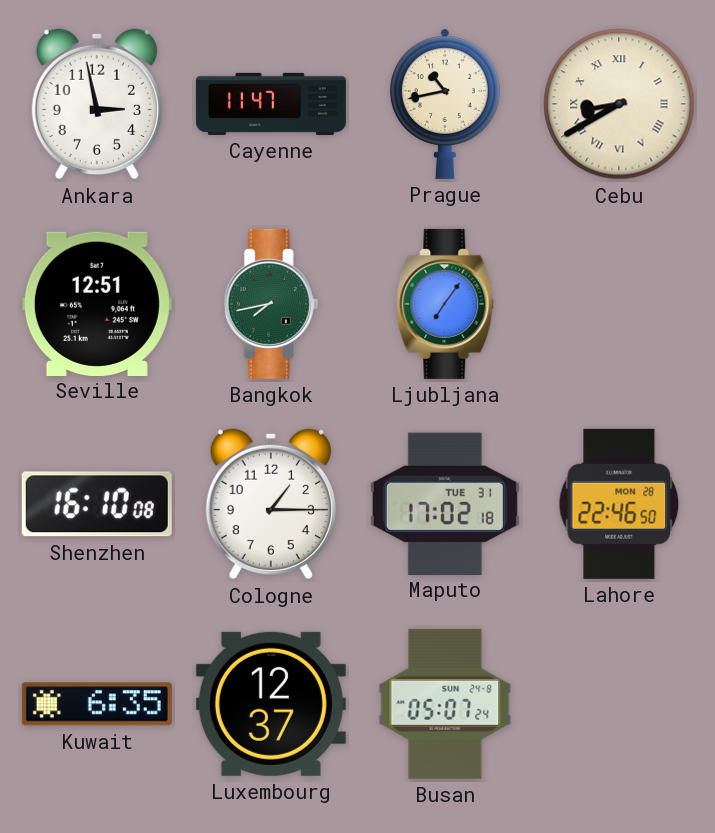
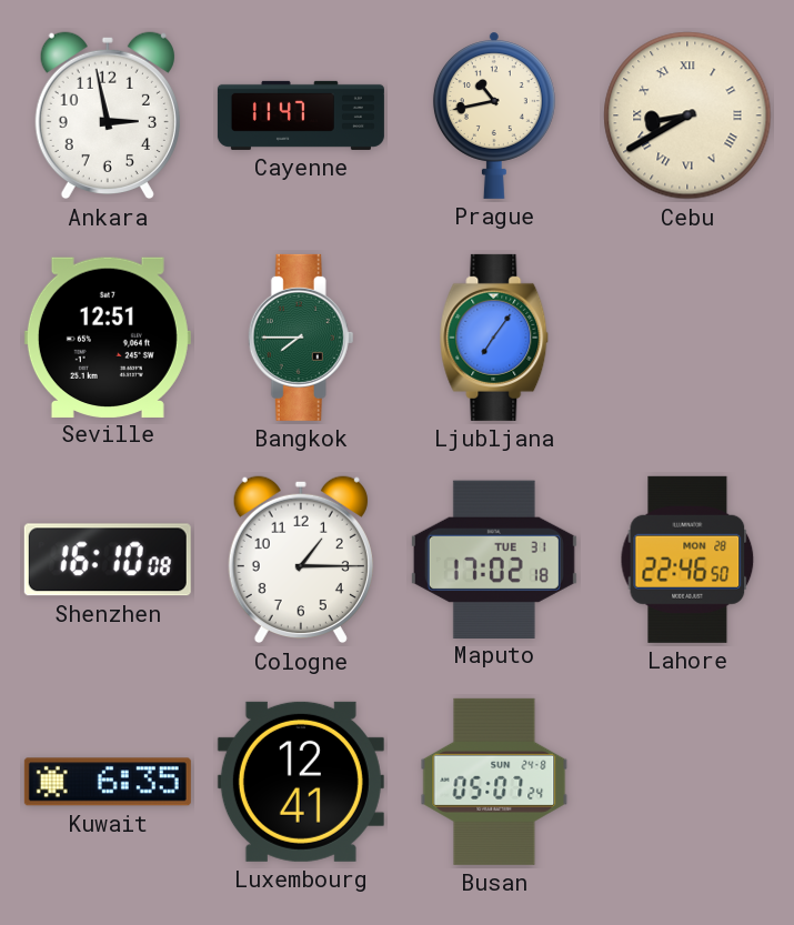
Bangkok: 7:43 -> 7:45 (301, 338)
Luxembourg: 12:37 -> 12:41 (301, 782)
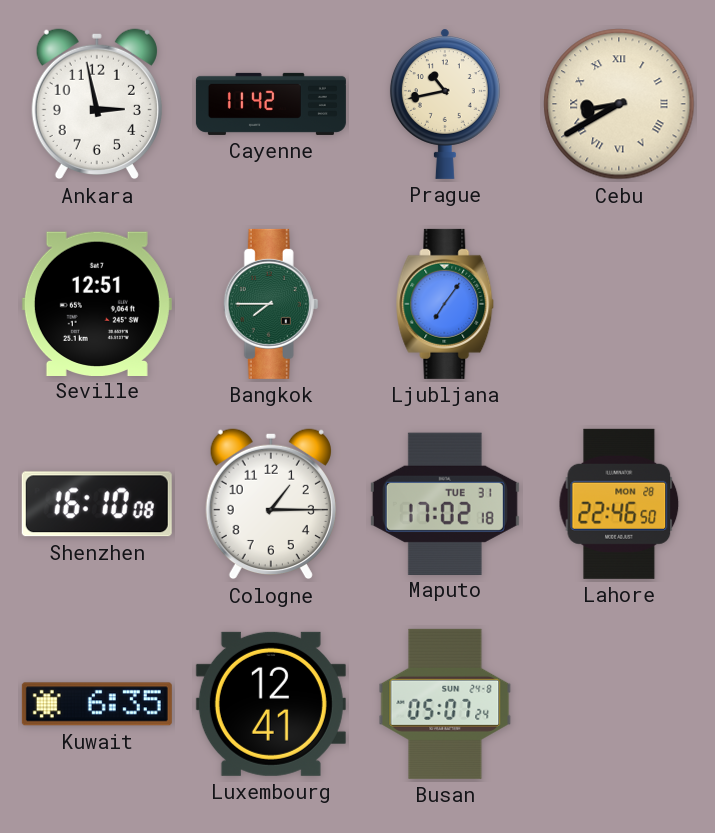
Cayenne: 11:47 -> 11:42 (271, 104)
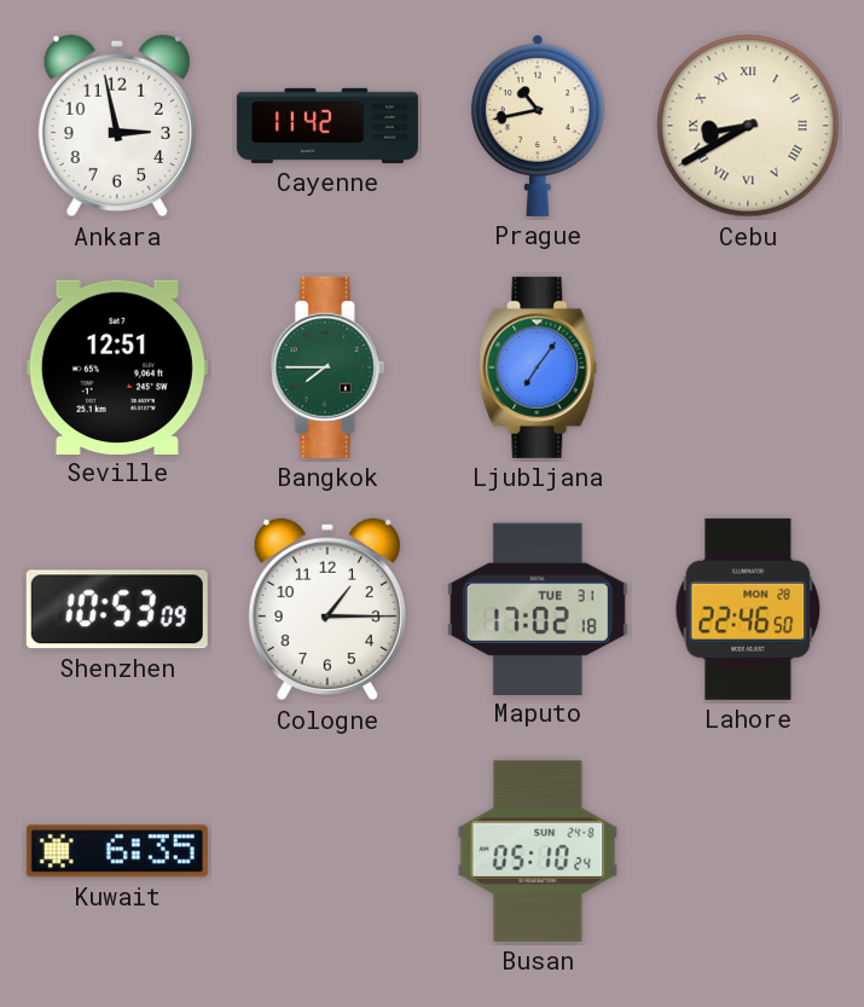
Shenzhen: 16:10 -> 10:53 (117, 609)
Luxembourg: 12:41 -> none (271, 704)
Busan: 05:07 -> 05:10 (538, 851)
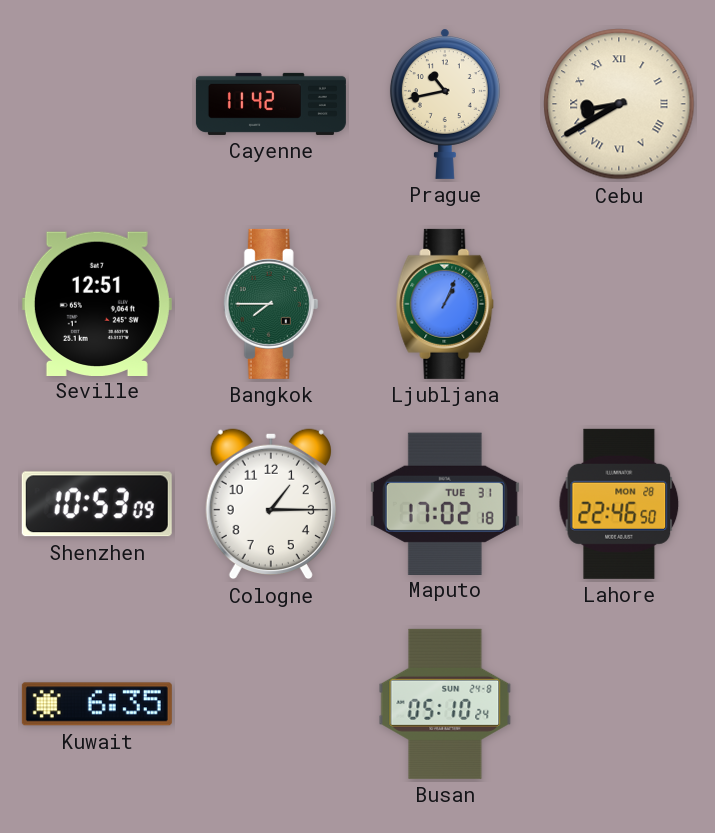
Ankara: 2:58 -> none (117, 126)
Ljubljana: 7:06 -> 1:04 (445, 304)
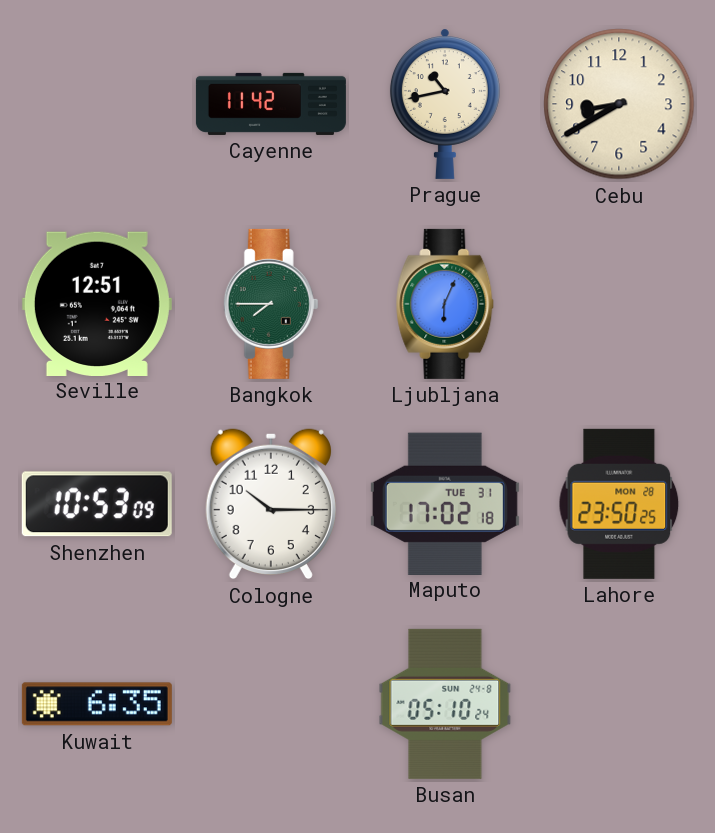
Cebu numerals: Roman -> Arabic (619, 104)
Ljubljana: 1:04 -> 6:04 (445, 304)
Cologne: 1:15 -> 10:15 (271, 504)
Lahore: 22:46 -> 23:50 (619, 504)
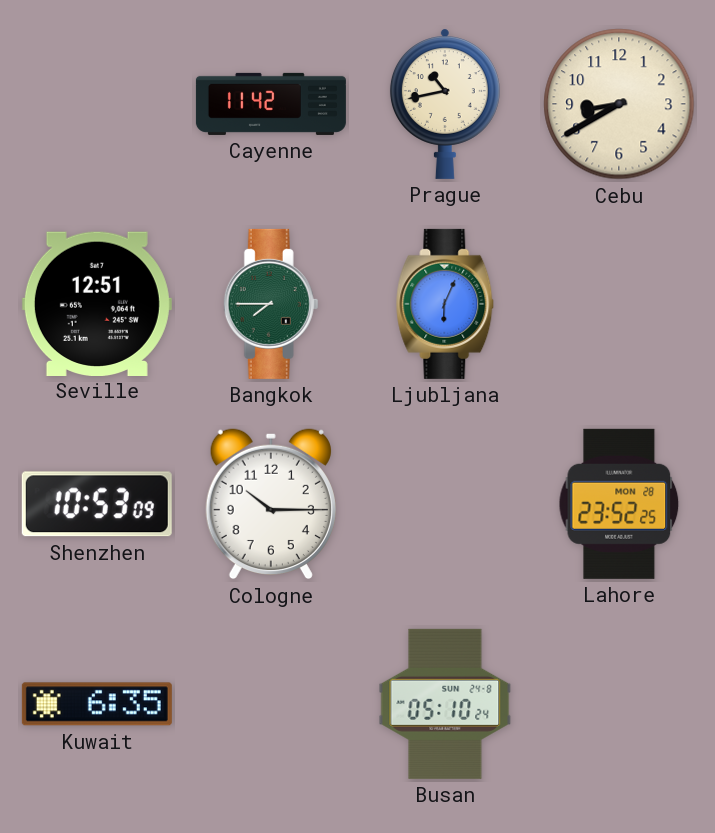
Maputo: 17:02 -> none (445, 503)
Lahore: 23:50 -> 23:52 (619, 504)
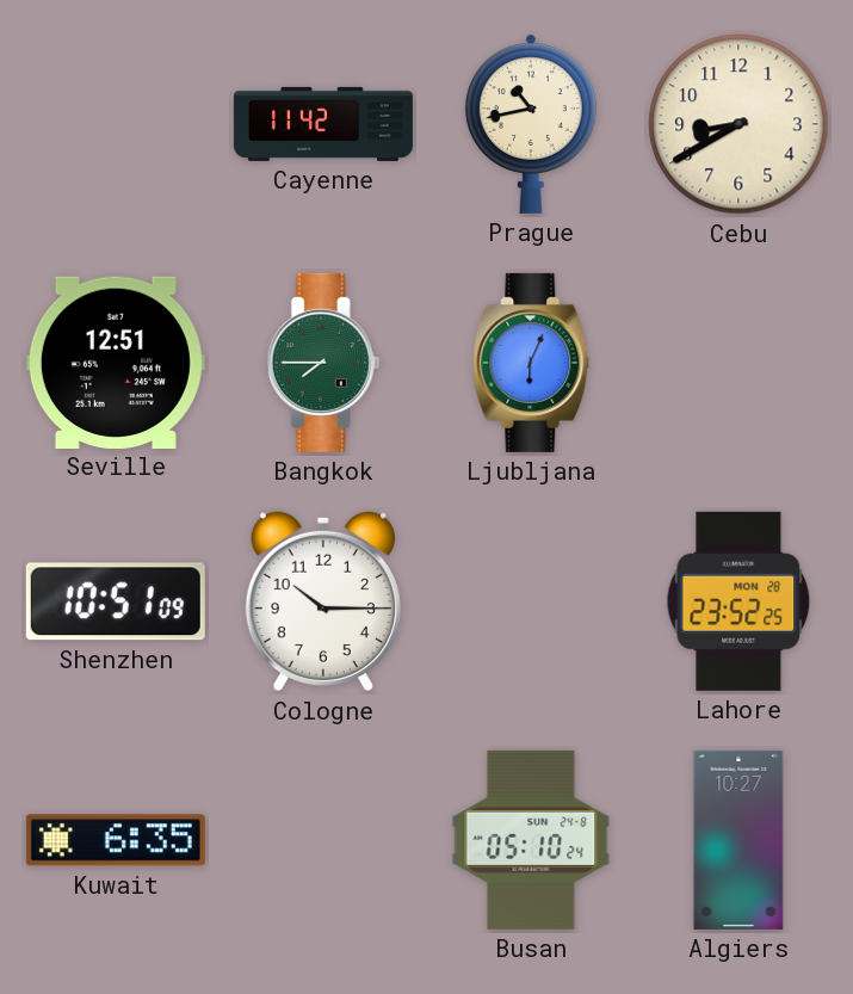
Shenzhen: 10:53 -> 10:51 (116, 601)
Algiers: none -> 10:27 (738, 840)
